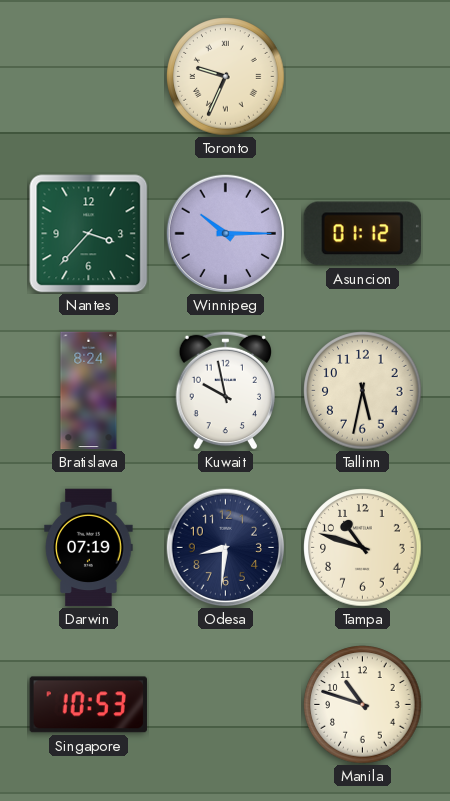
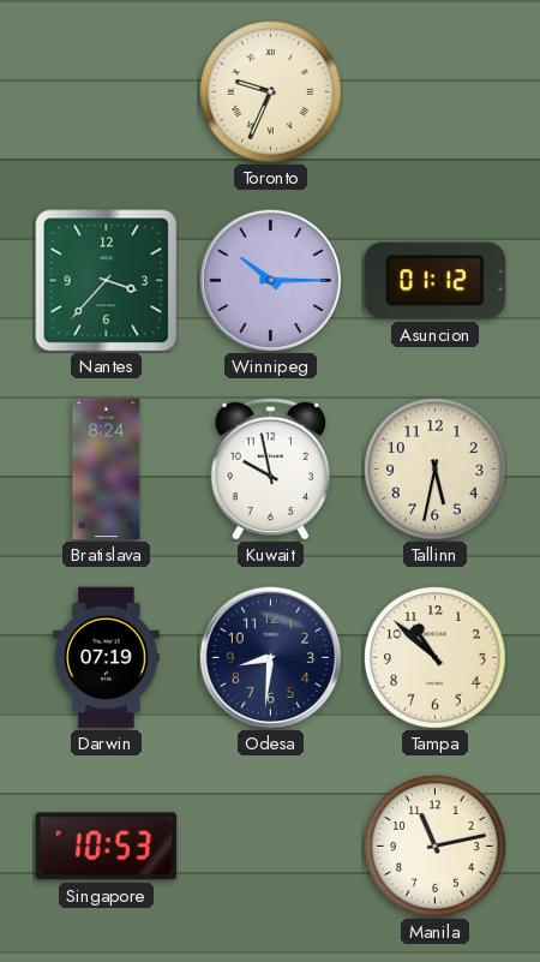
Tampa: 10:48 -> 10:52 (436, 658)
Manila: 10:48 -> 11:13 (436, 847)
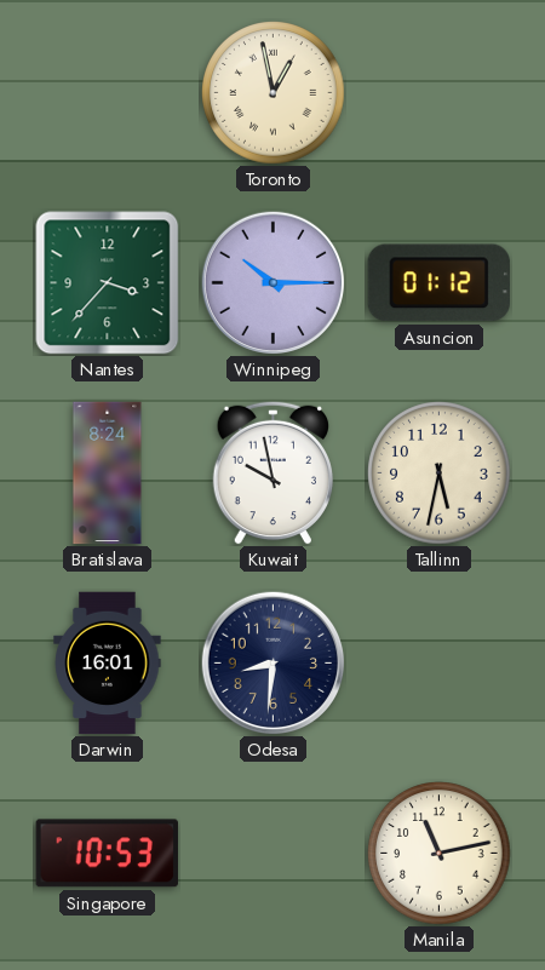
Toronto: 9:34 -> 12:58 (274, 93)
Darwin: 07:19 -> 16:01 (108, 664)
Tampa: 10:52 -> none (436, 658)
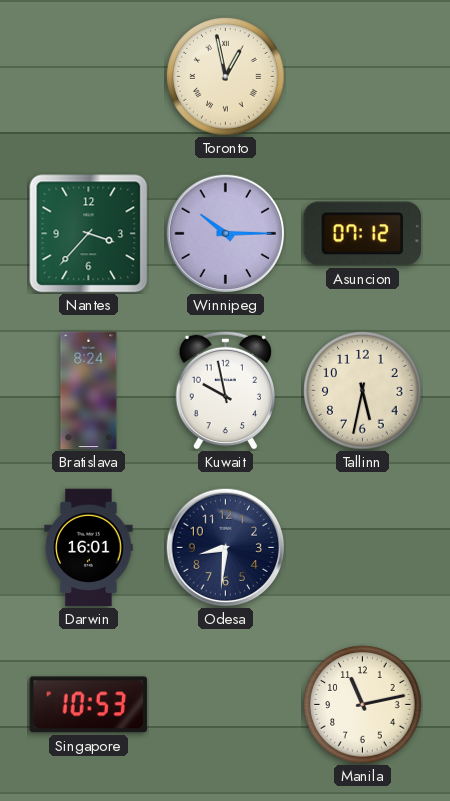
Asuncion: 01:12 -> 07:12 (362, 234)
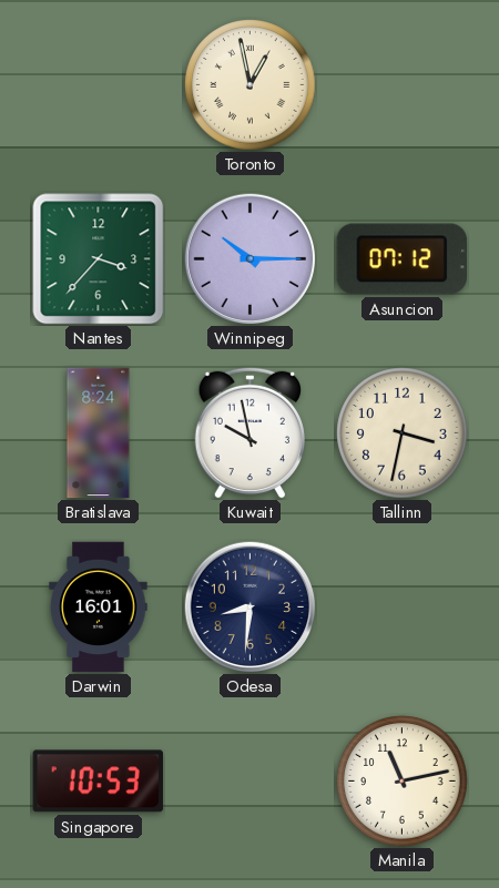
Tallinn: 5:32 -> 3:32 (403, 433)
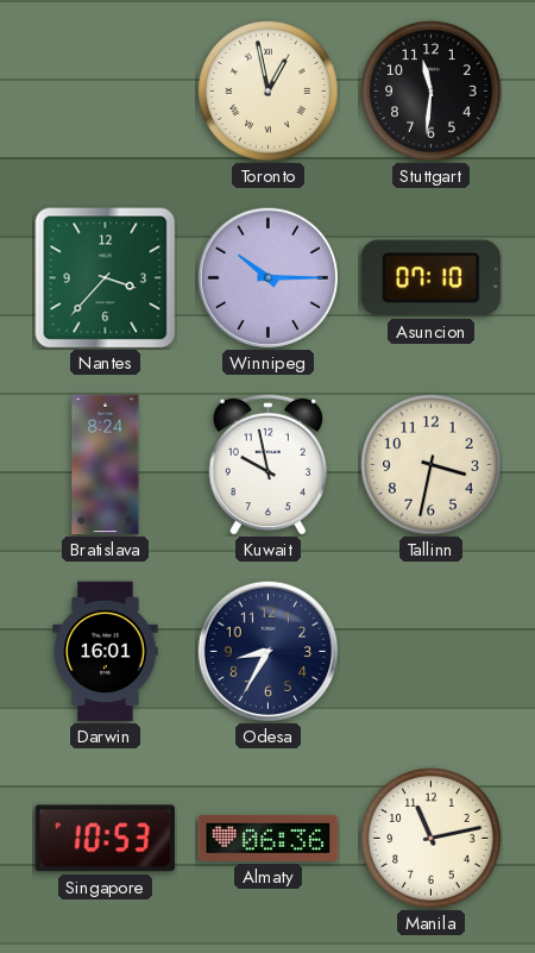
Stuttgart: none -> 11:31 (432, 92)
Asuncion: 07:12 -> 07:10 (430, 278)
Odesa: 8:31 -> 8:35 (267, 651)
Almaty: none -> 06:36 (269, 838)
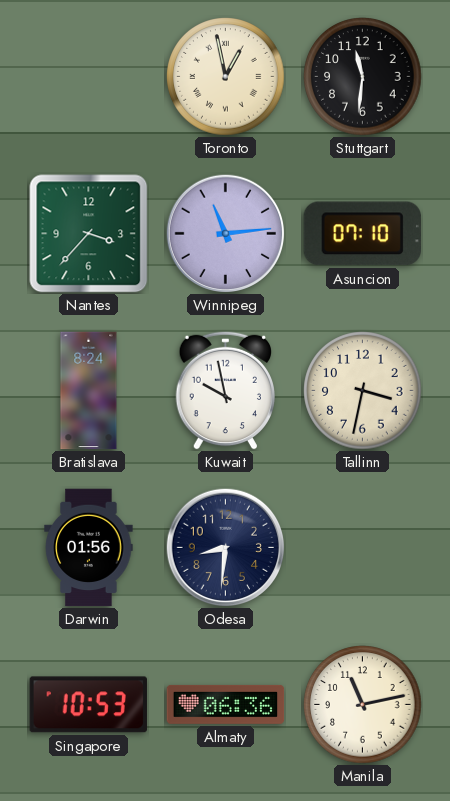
Winnipeg: 10:15 -> 11:14 (225, 233)
Darwin: 16:01 -> 01:56 (89, 548)
Odesa: 8:35 -> 8:31 (225, 547)
